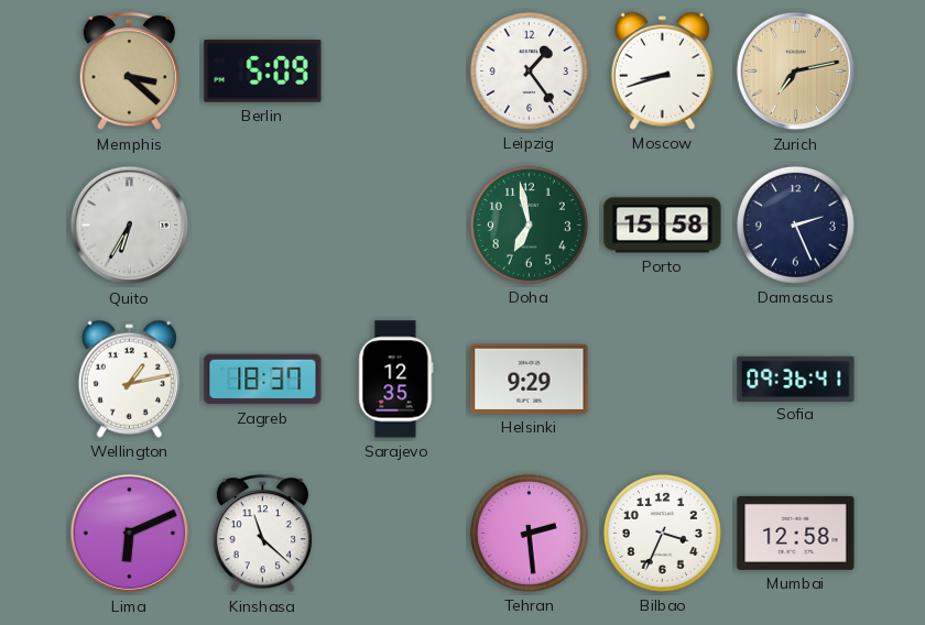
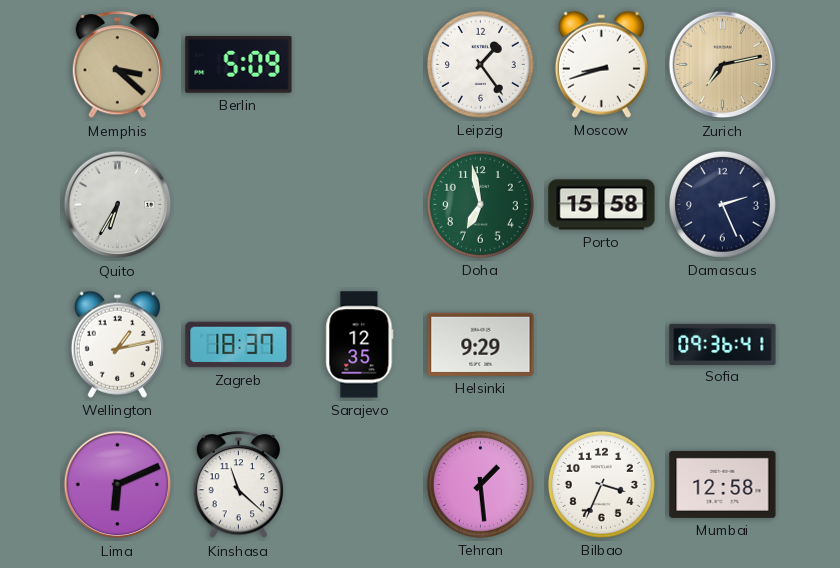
Tehran: 2:29 -> 1:29 (480, 484)
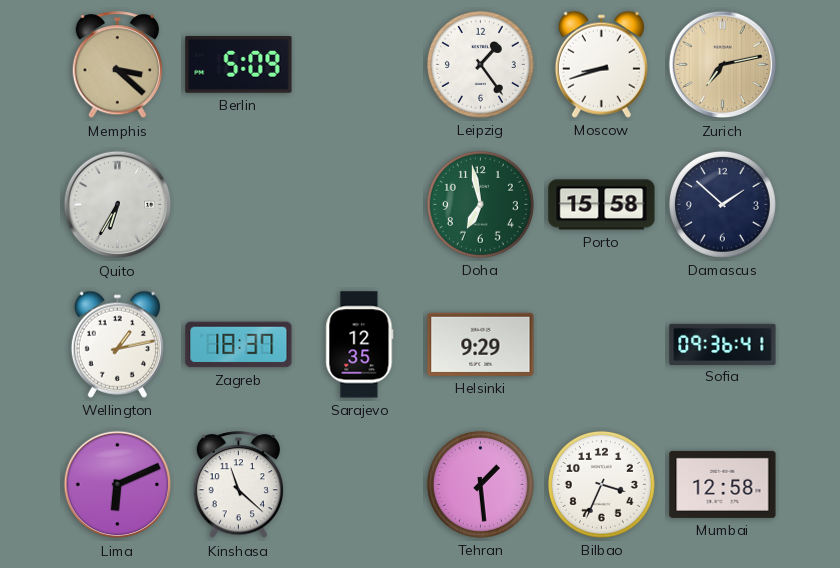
Damascus: 2:26 -> 1:52 (722, 204)
